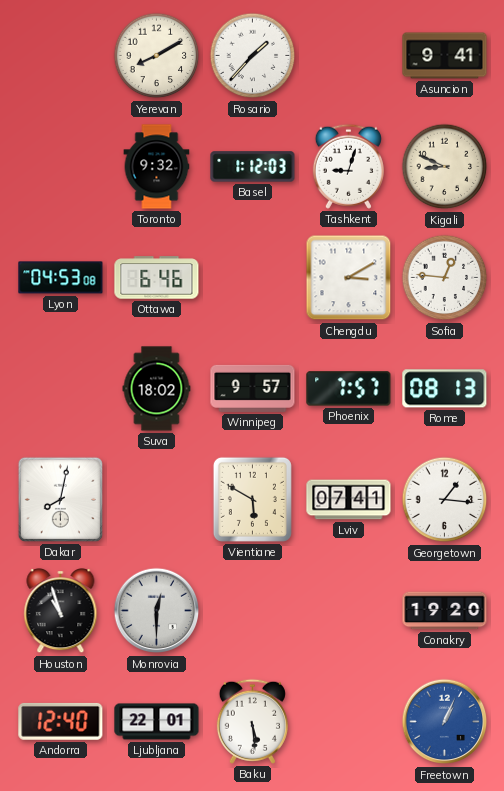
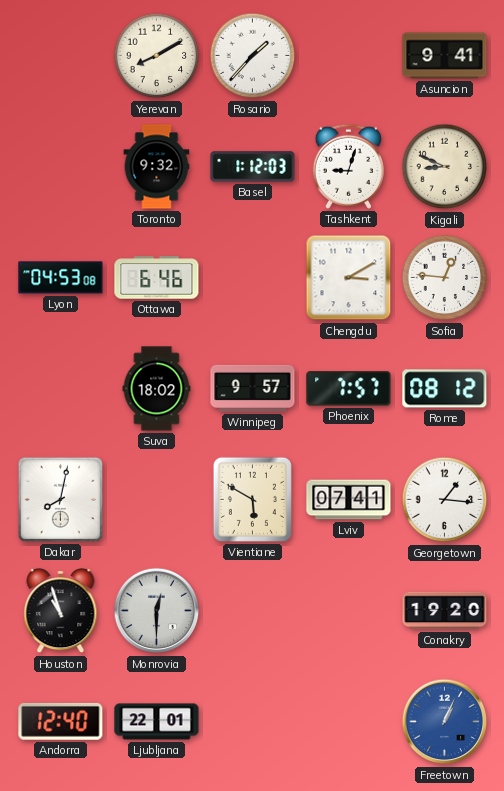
Rome: 08:13 -> 08:12 (445, 389)
Baku: 5:29 -> none (252, 721)
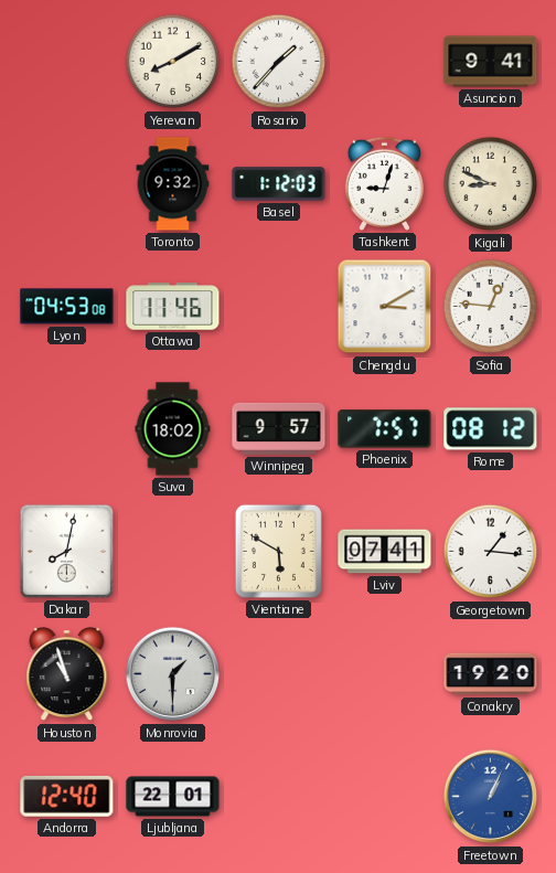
Ottawa: 6:46 -> 11:46 (173, 307)
Monrovia: 12:30 -> 1:30 (173, 674)
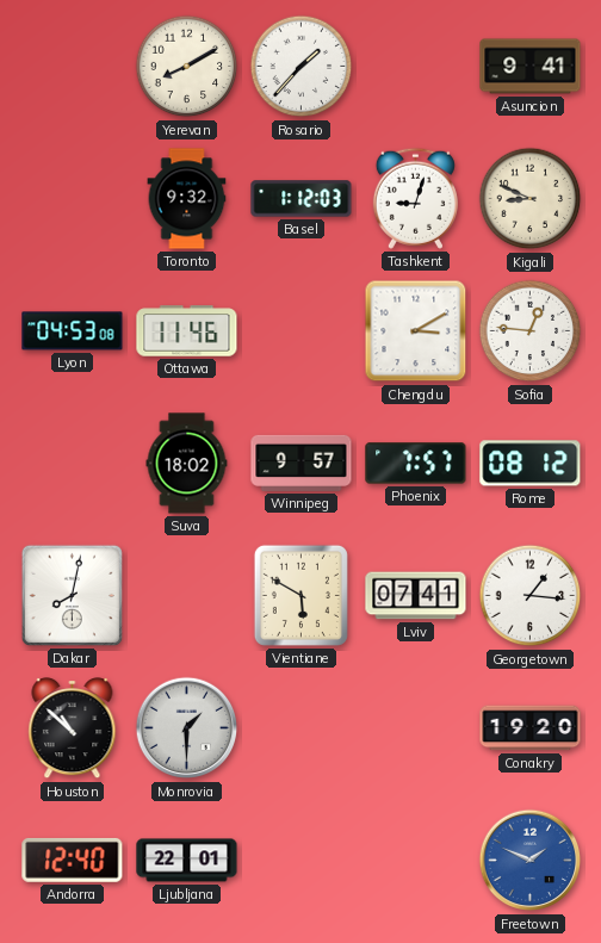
Houston: 10:57 -> 10:52 (73, 730)
Freetown: 1:04 -> 1:49 (531, 861)
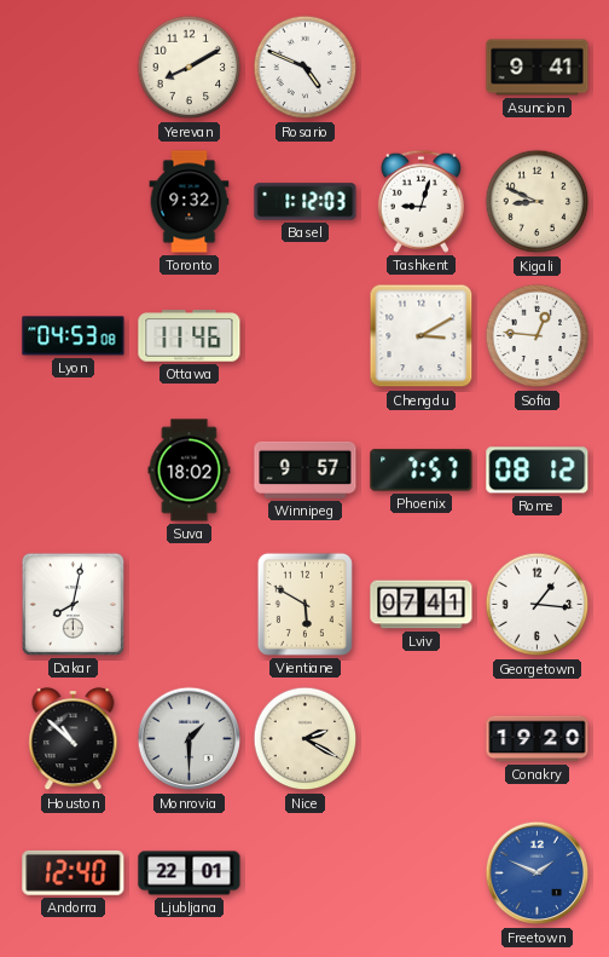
Rosario: 1:37 -> 4:49 (306, 68)
Nice: none -> 2:20 (306, 739)
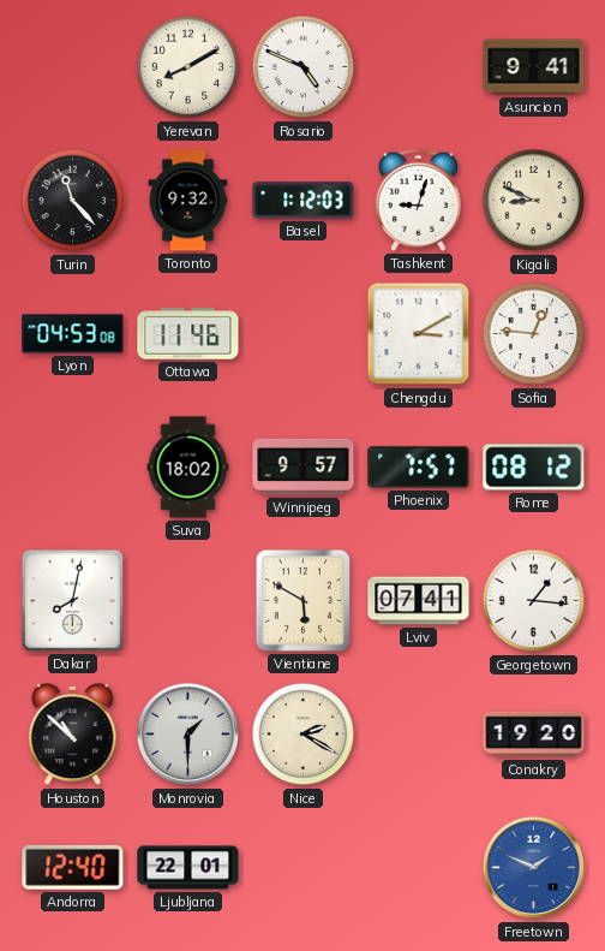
Turin: none -> 11:23 (73, 201)
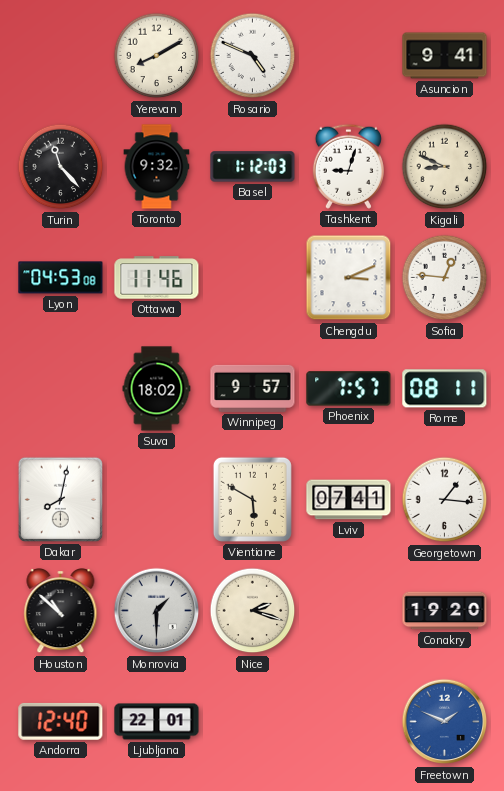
Chengdu: 3:10 -> 3:11 (349, 278)
Rome: 08:12 -> 08:11 (445, 389)
Nice: 2:20 -> 2:18 (253, 611)
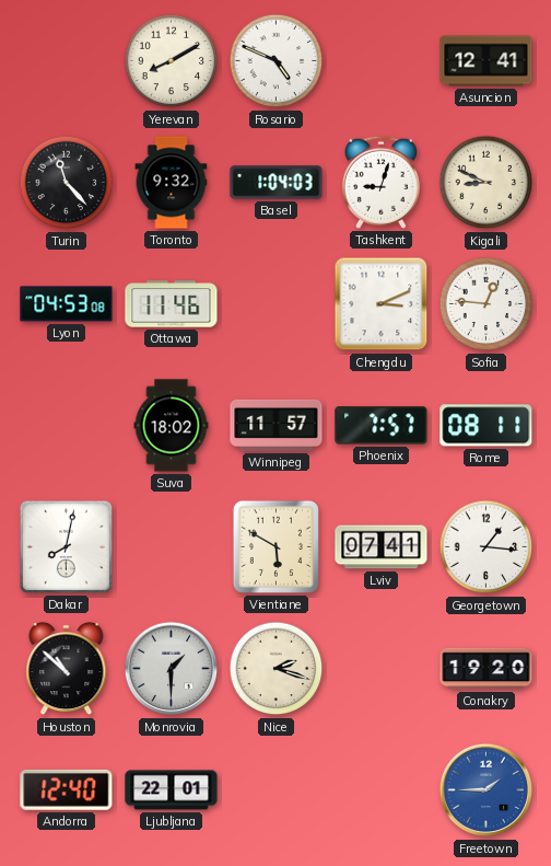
Asuncion: 9:41 -> 12:41 (486, 61)
Basel: 1:12 -> 1:04 (277, 183)
Winnipeg: 9:57 -> 11:57 (277, 425)
Freetown: 1:49 -> 1:45 (486, 790)
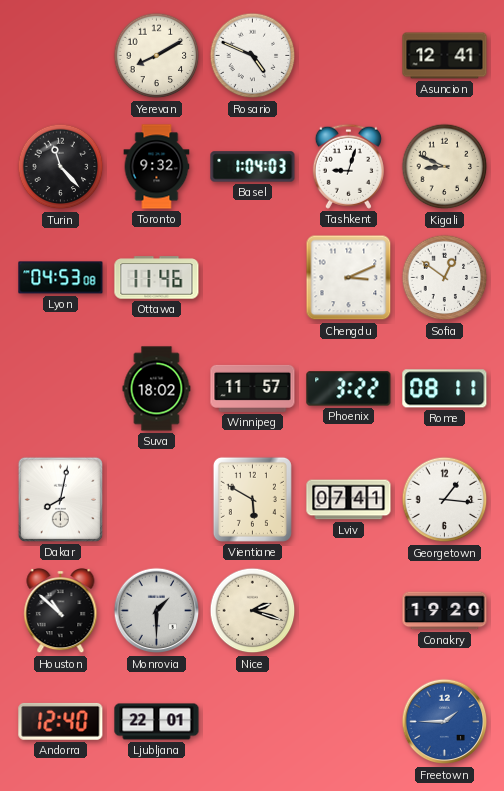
Sofia: 12:46 -> 12:51 (445, 278)
Phoenix: 7:57 -> 3:22 (349, 389)
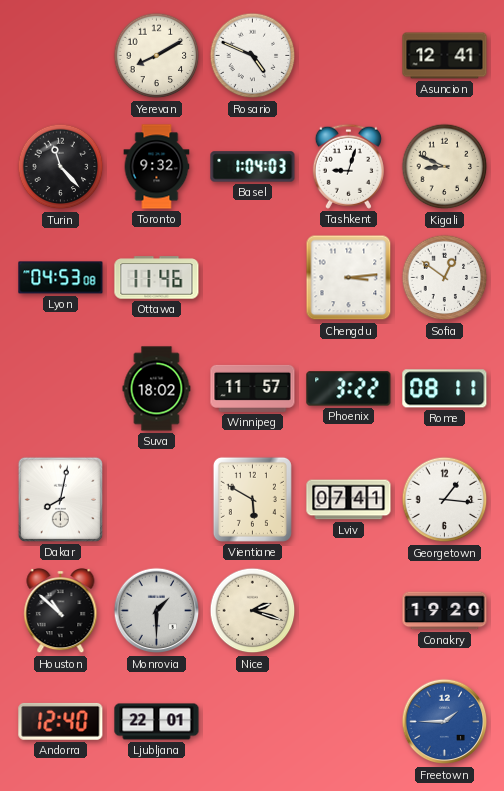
Chengdu: 3:11 -> 3:14 (349, 278)
